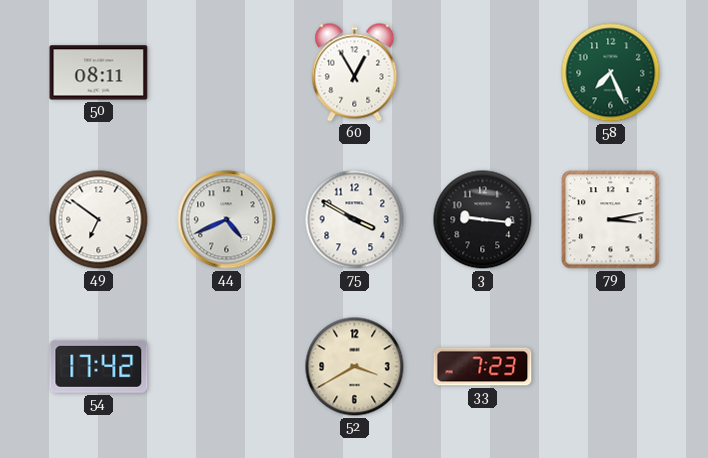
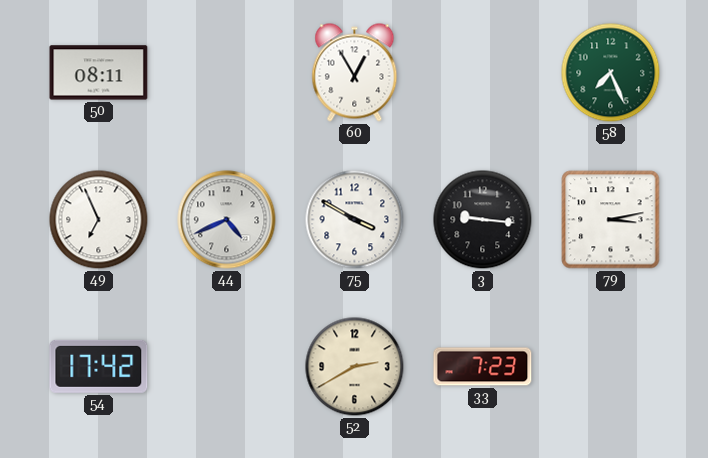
49: 6:51 -> 6:56 (99, 220)
52: 3:40 -> 2:40 (355, 367)
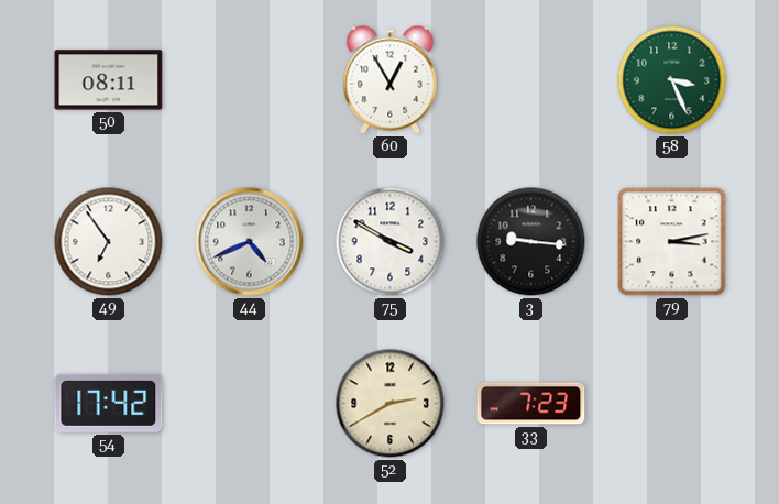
58: 7:26 -> 3:26 (672, 80)
49: 6:56 -> 6:54 (109, 242)
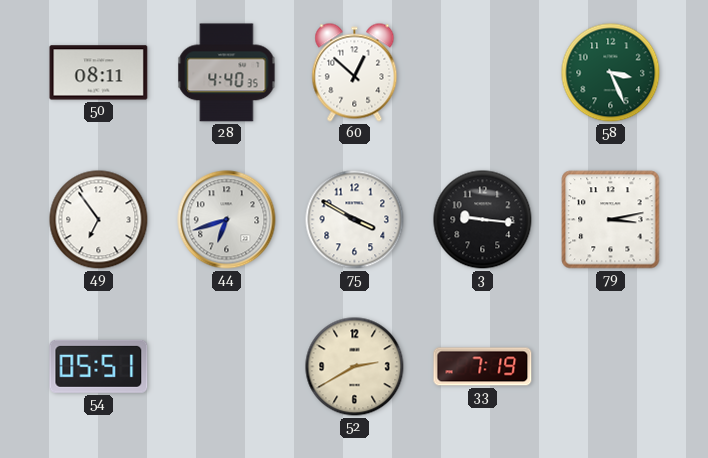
28: none -> 4:40 (227, 73)
60: 12:55 -> 12:52 (355, 73)
44: 4:41 -> 6:42 (227, 220)
54: 17:42 -> 05:51 (99, 366)
33: 7:23 -> 7:19 (483, 367)
